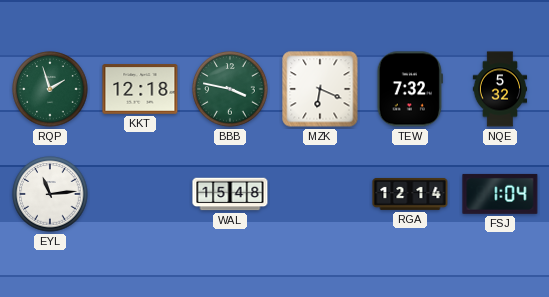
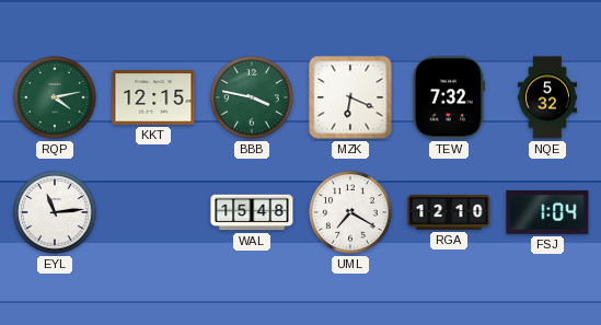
RQP: 1:57 -> 4:13 (55, 97)
KKT: 12:18 -> 12:15 (153, 97)
UML: none -> 7:20 (350, 212)
RGA: 12:14 -> 12:10 (449, 212)
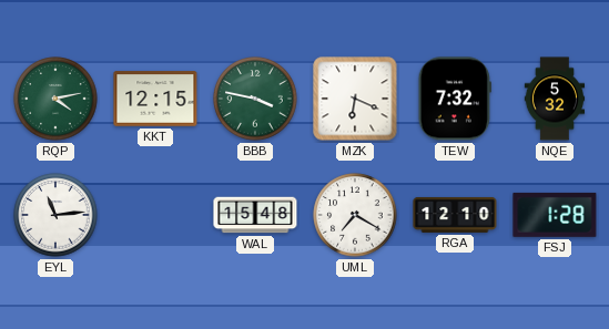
FSJ: 1:04 -> 1:28 (555, 215)
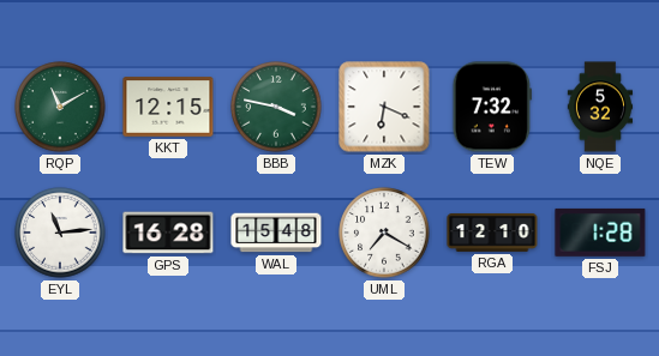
RQP: 4:13 -> 11:10 (60, 107)
GPS: none -> 16:28 (168, 233)
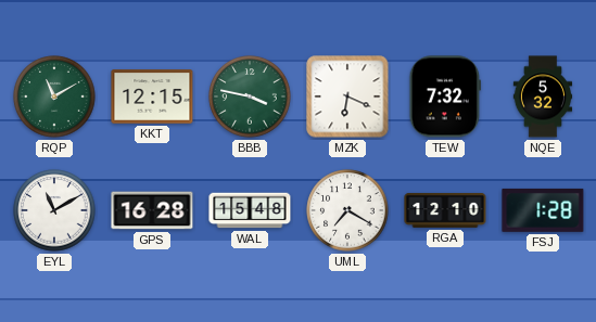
EYL: 11:14 -> 11:10 (54, 210)
